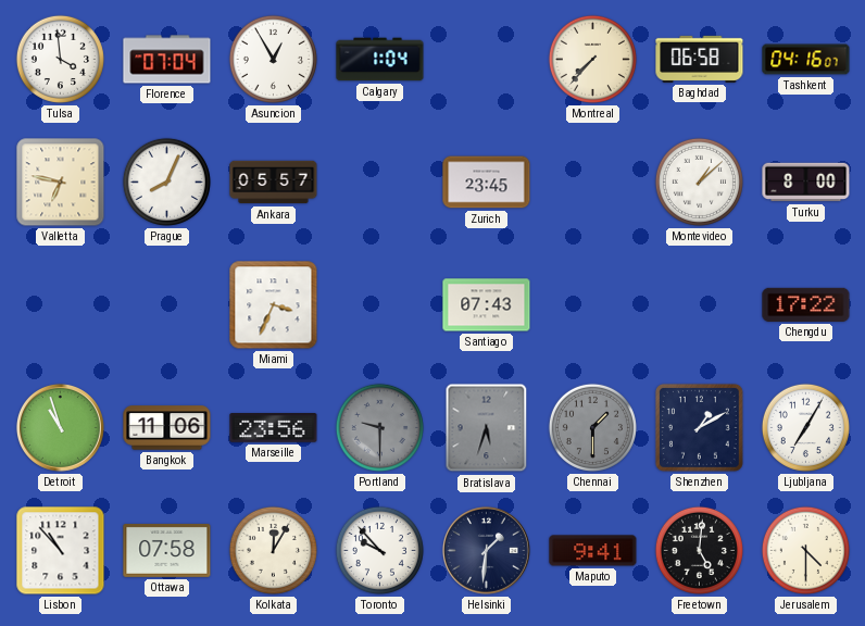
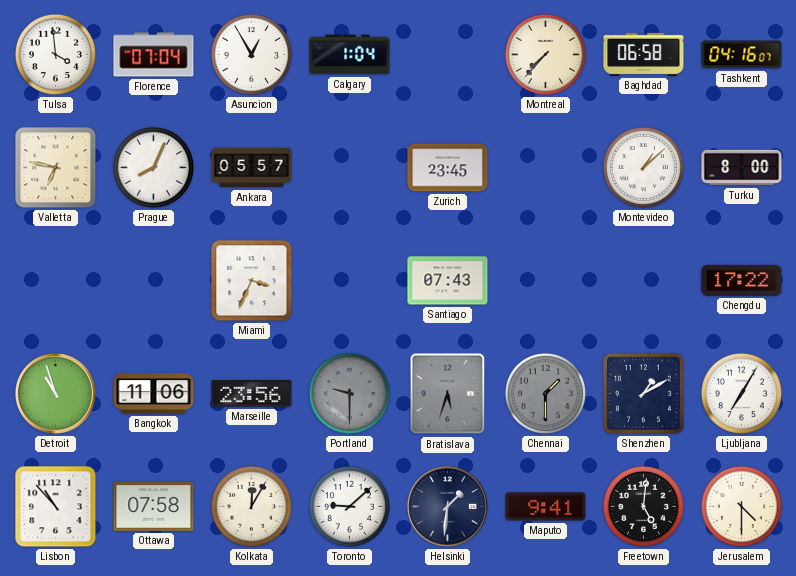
Toronto: 9:53 -> 9:08 (349, 506)
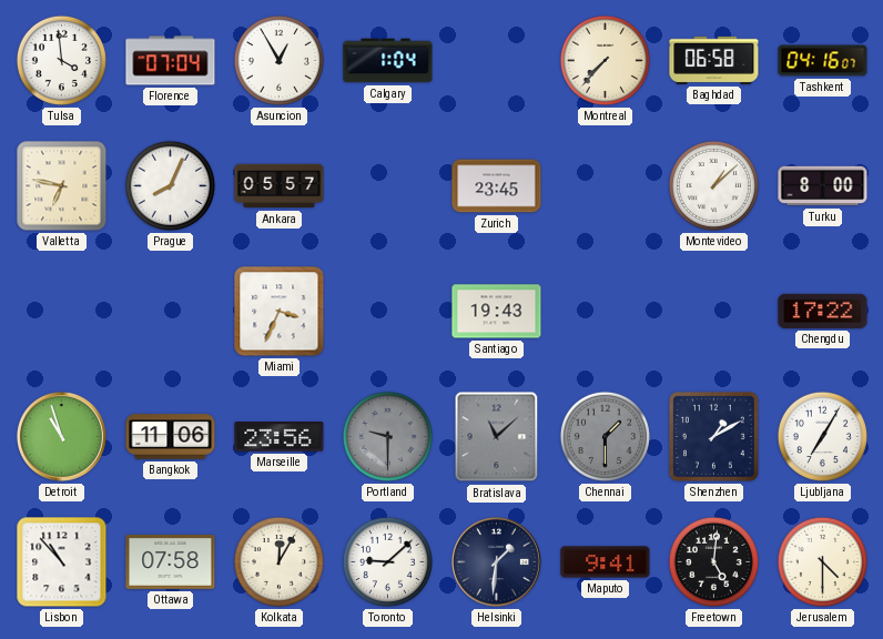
Santiago: 07:43 -> 19:43 (497, 312)
Bratislava: 5:33 -> 11:08 (497, 437)
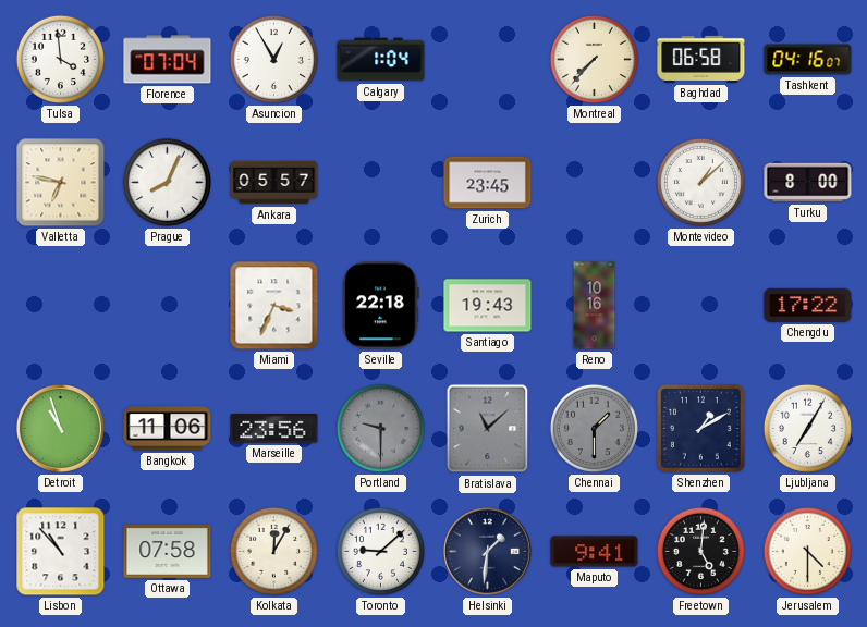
Seville: none -> 22:18 (381, 306)
Reno: none -> 10:16 (595, 306)
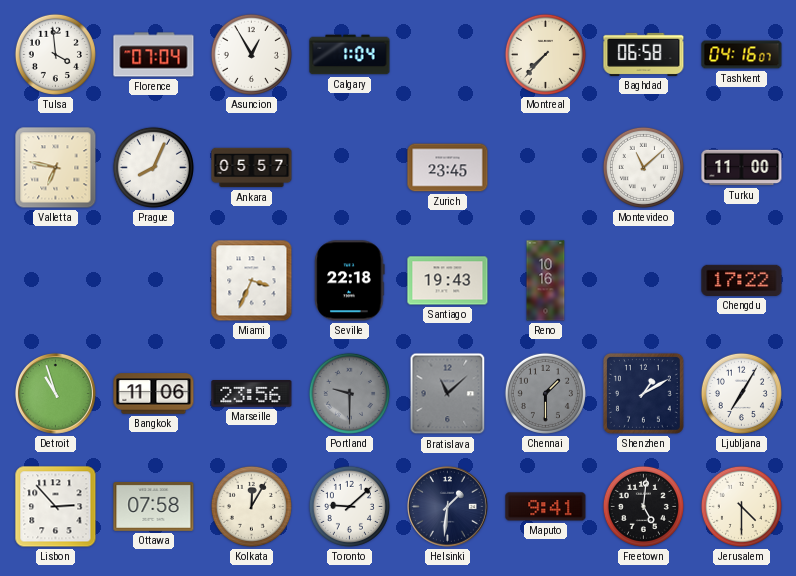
Montevideo: 1:08 -> 11:08 (643, 167)
Turku: 8:00 -> 11:00 (742, 168)
Lisbon: 10:53 -> 2:53 (56, 507)
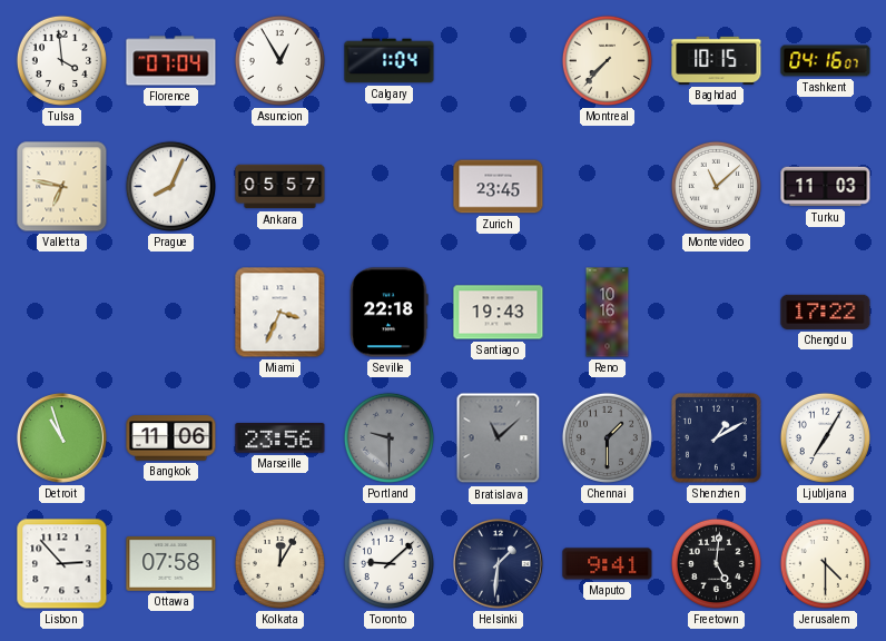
Baghdad: 06:58 -> 10:15 (717, 60)
Turku: 11:00 -> 11:03 (826, 187)
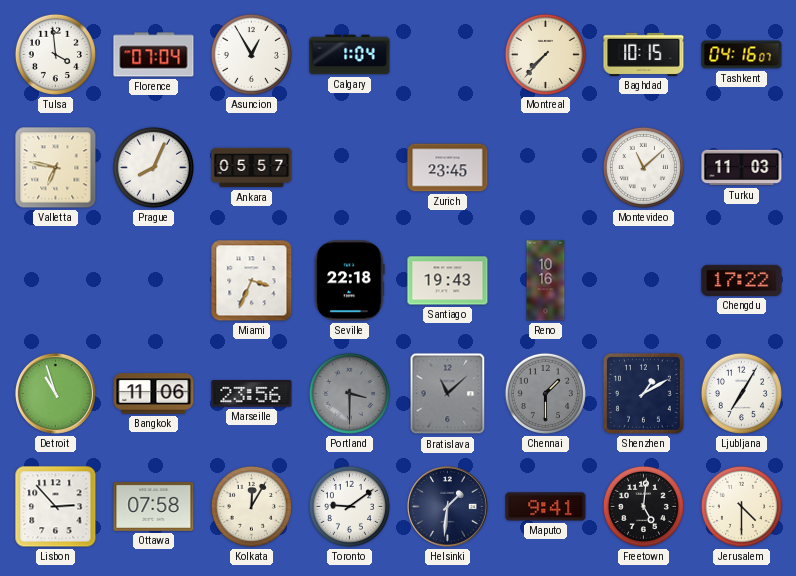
Portland: 9:30 -> 3:30 (349, 393)
Toronto: 9:08 -> 9:09 (349, 506)
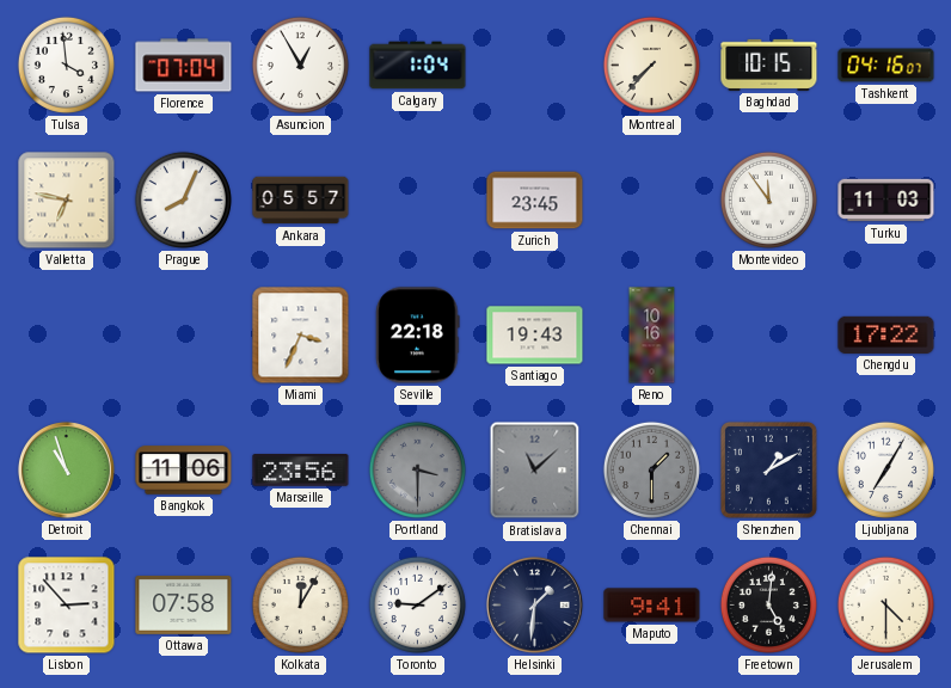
Montevideo: 11:08 -> 11:54 (768, 199)
